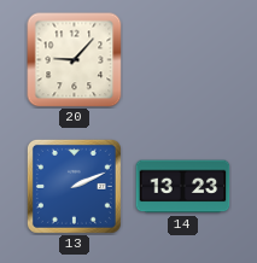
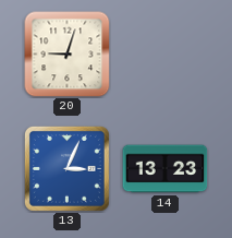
20: 9:07 -> 9:03 (68, 55)
13: 2:11 -> 3:04 (66, 168)
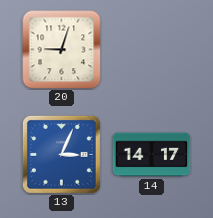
14: 13:23 -> 14:17 (152, 155)
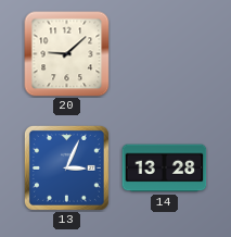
20: 9:03 -> 9:08 (67, 54)
14: 14:17 -> 13:28 (165, 169)
